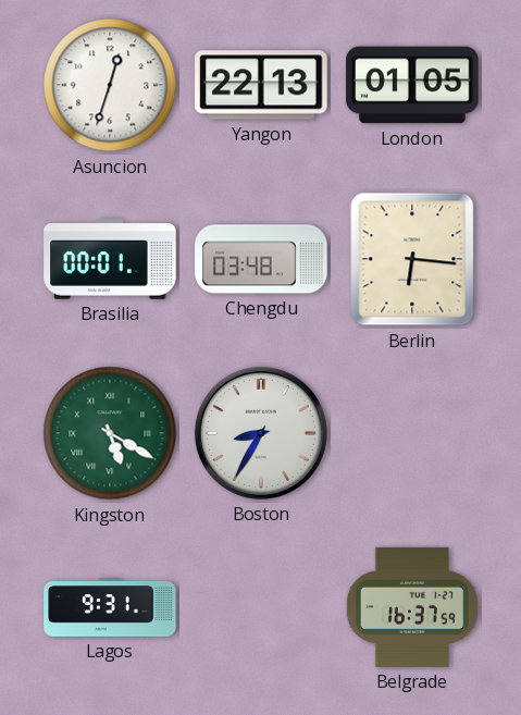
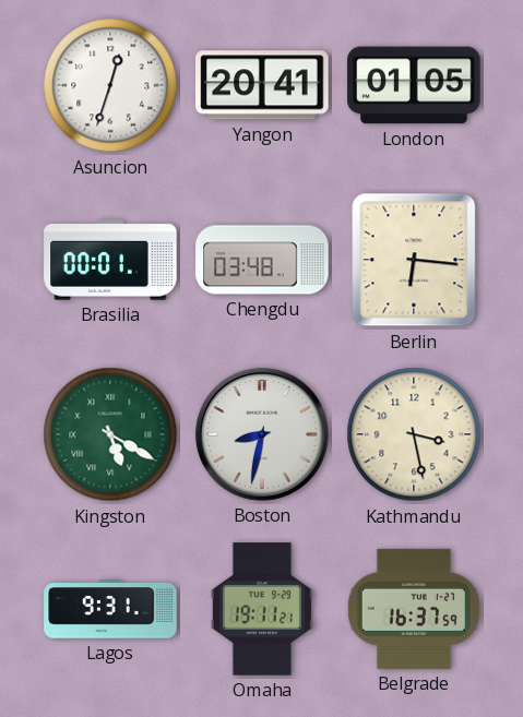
Yangon: 22:13 -> 20:41 (262, 85)
Boston: 8:35 -> 8:32 (262, 434)
Kathmandu: none -> 3:28 (414, 434)
Omaha: none -> 19:11 (262, 609)
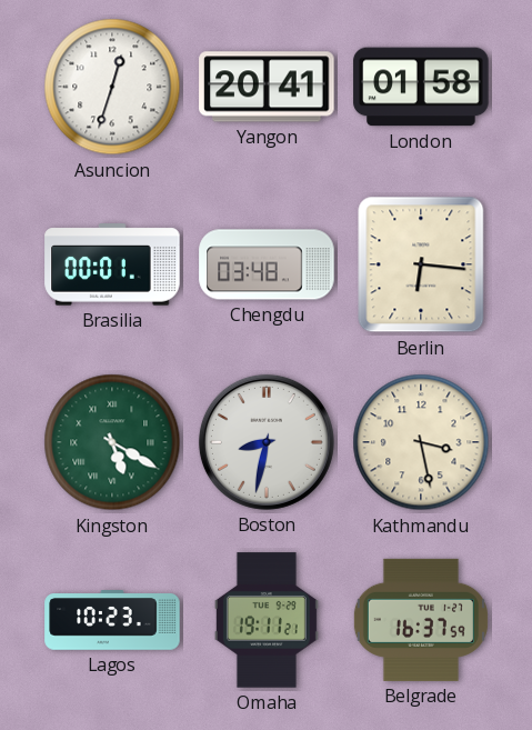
London: 01:05 -> 01:58 (421, 87)
Lagos: 9:31 -> 10:23 (112, 620)
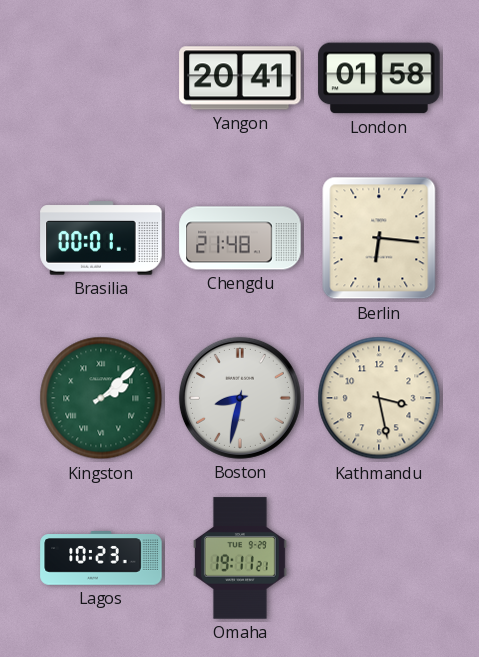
Asuncion: 12:33 -> none (112, 87)
Chengdu: 03:48 -> 21:48 (240, 238)
Kingston: 5:20 -> 2:08 (101, 398)
Belgrade: 16:37 -> none (421, 620)
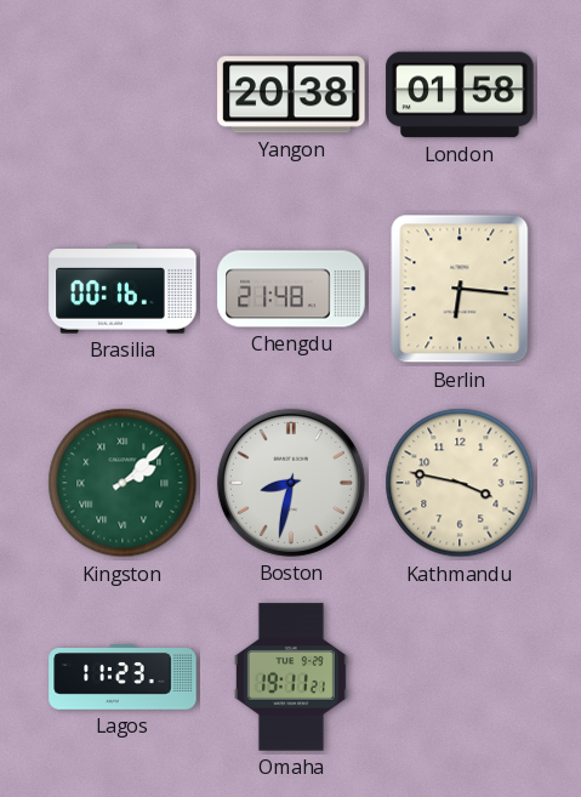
Yangon: 20:41 -> 20:38 (291, 95)
Brasilia: 00:01 -> 00:16 (123, 289)
Kathmandu: 3:28 -> 3:47 (460, 483)
Lagos: 10:23 -> 11:23 (123, 677)
